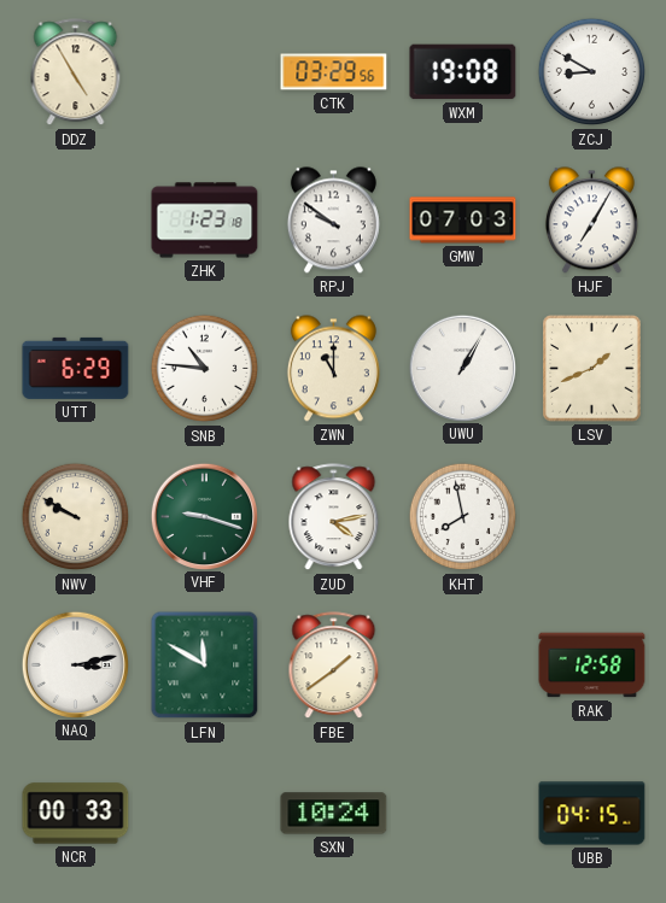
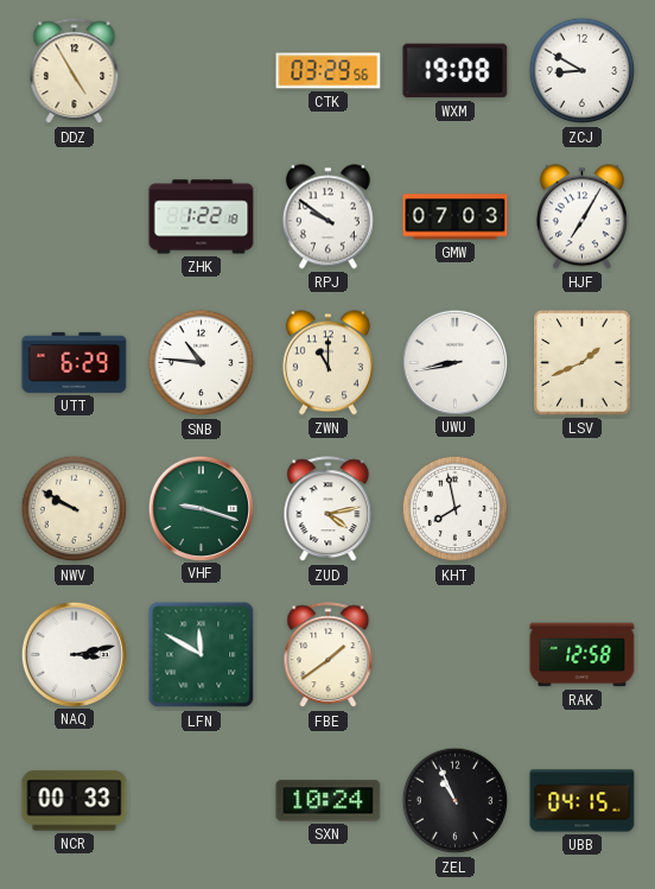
ZHK: 1:23 -> 1:22 (202, 217)
UWU: 1:05 -> 8:43 (454, 362)
ZEL: none -> 10:56 (456, 801)
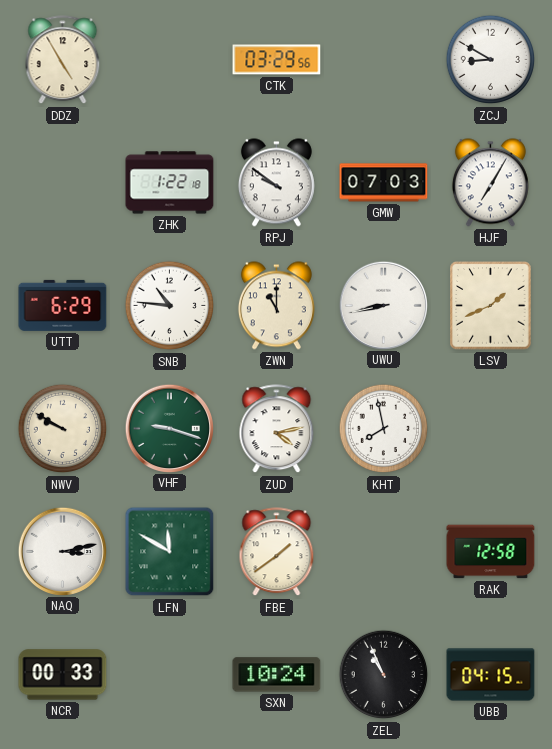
WXM: 19:08 -> none (456, 71)
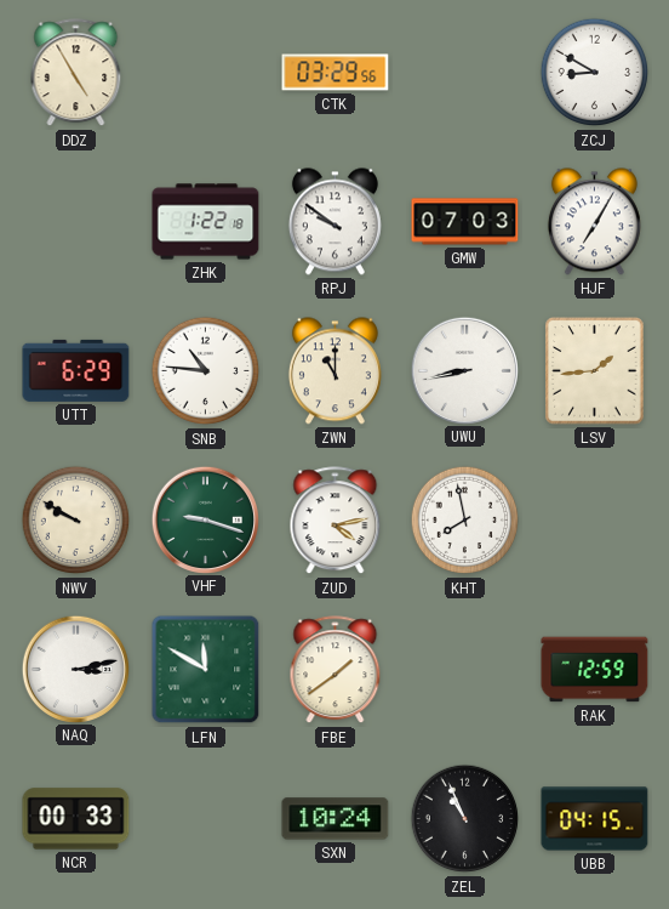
LSV: 1:41 -> 1:44 (595, 371)
RAK: 12:58 -> 12:59 (595, 670)
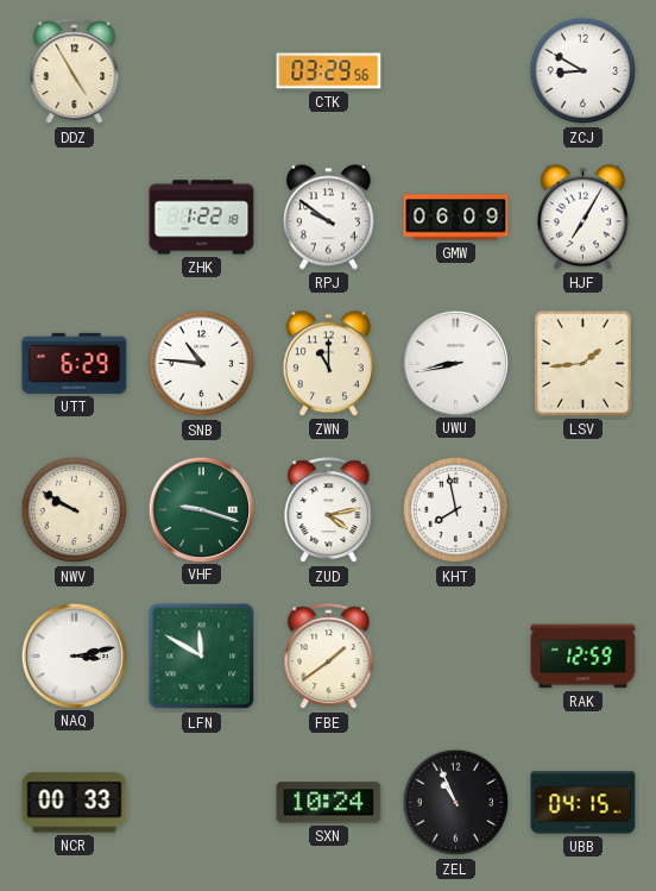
GMW: 07:03 -> 06:09 (456, 218)
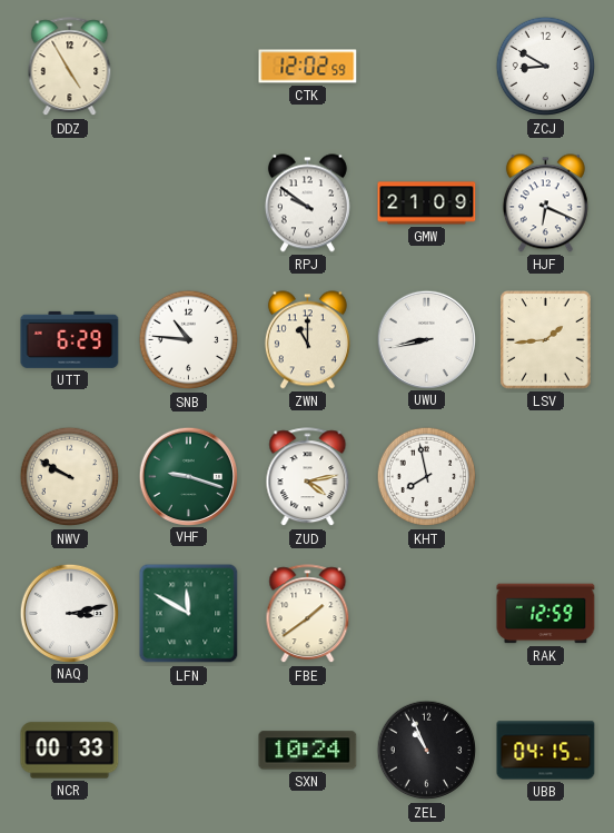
CTK: 03:29 -> 12:02 (308, 67)
ZHK: 1:22 -> none (202, 218)
GMW: 06:09 -> 21:09 (427, 204)
HJF: 7:05 -> 6:19 (545, 204)
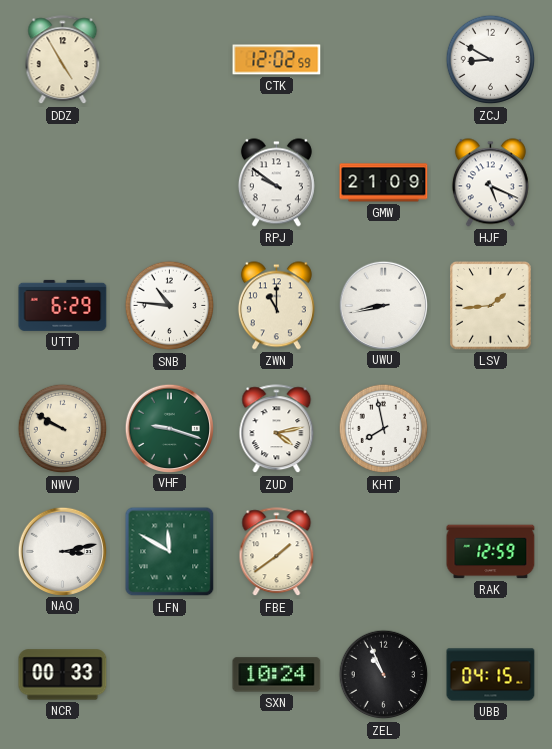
HJF: 6:19 -> 5:19 (490, 183)
